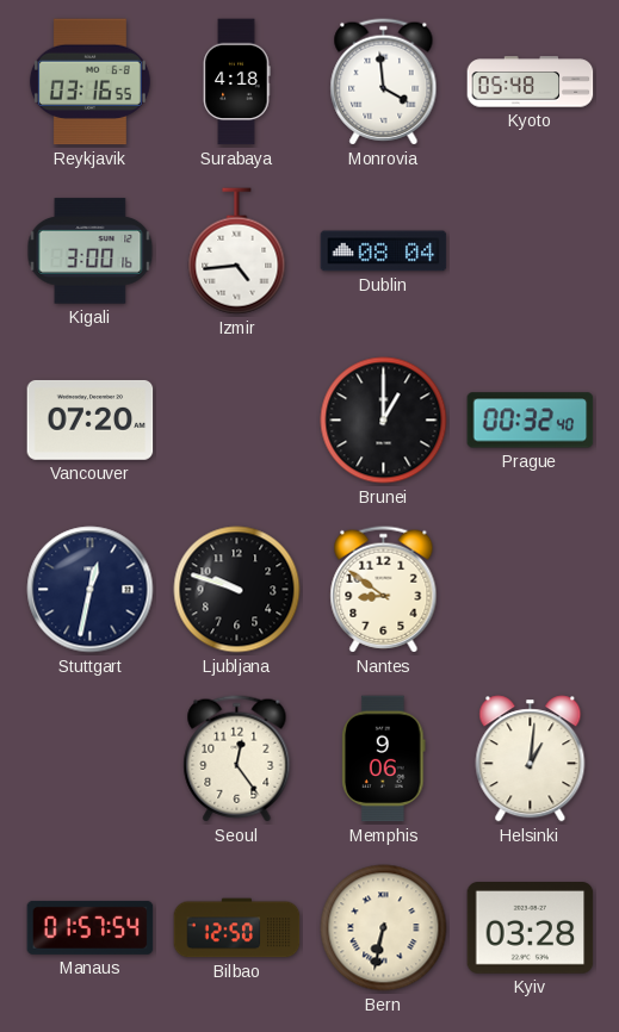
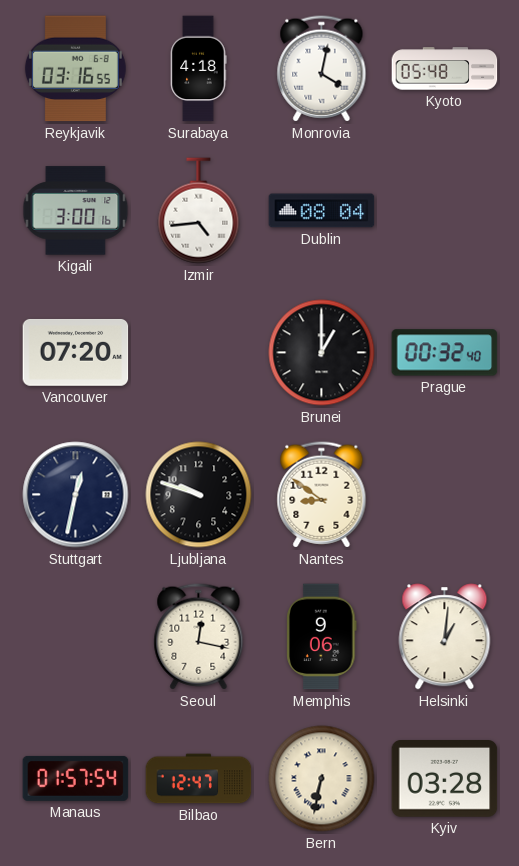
Monrovia: 3:59 -> 4:02 (322, 69)
Seoul: 12:24 -> 12:17 (199, 637)
Bilbao: 12:50 -> 12:47 (199, 779)
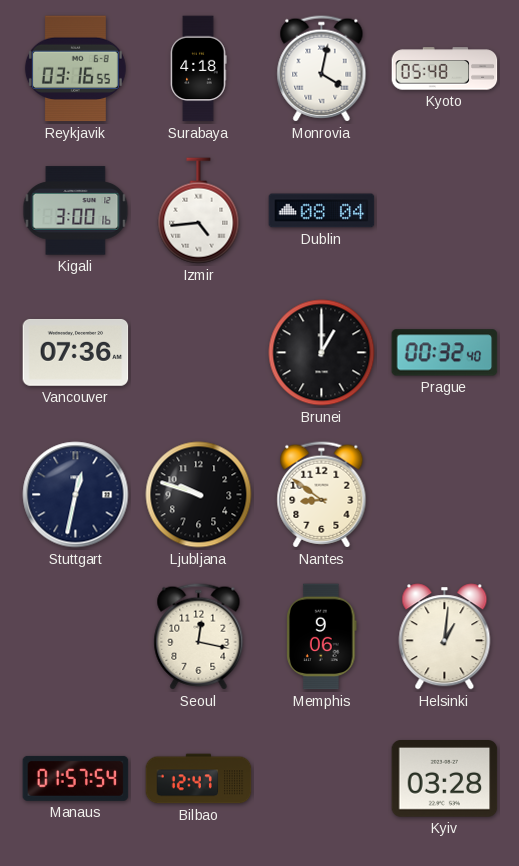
Vancouver: 07:20 -> 07:36 (76, 352)
Bern: 6:32 -> none (322, 779)
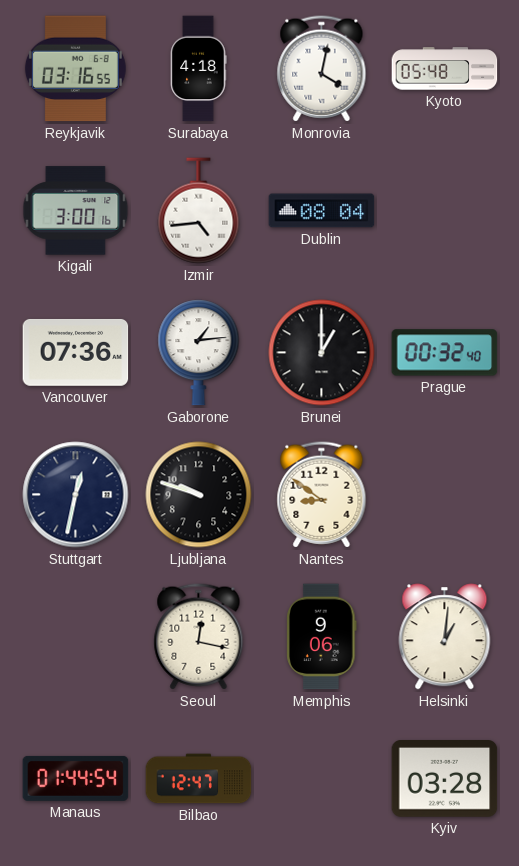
Gaborone: none -> 1:14 (199, 353)
Manaus: 01:57 -> 01:44 (76, 778)
